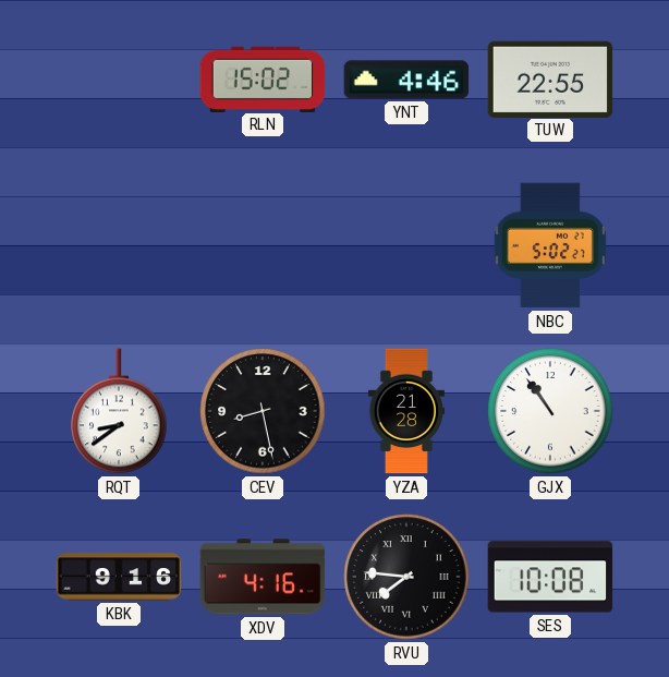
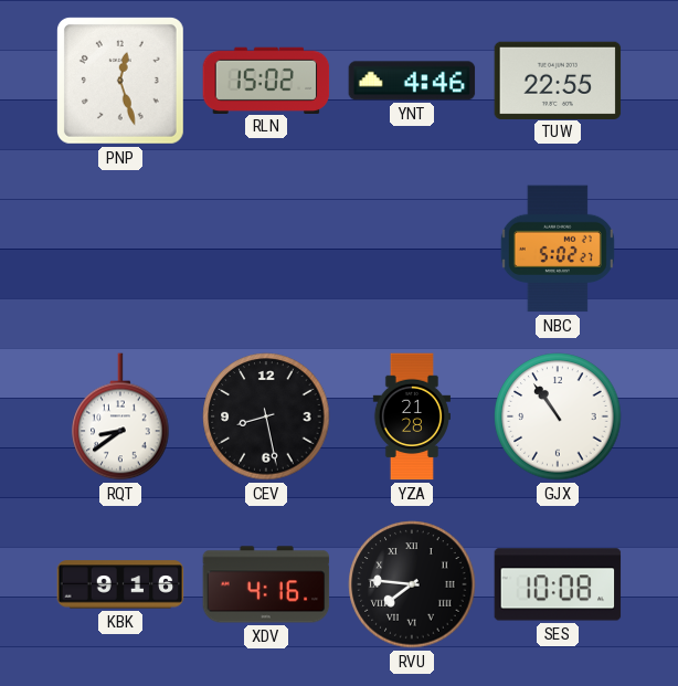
PNP: none -> 12:27 (120, 81)
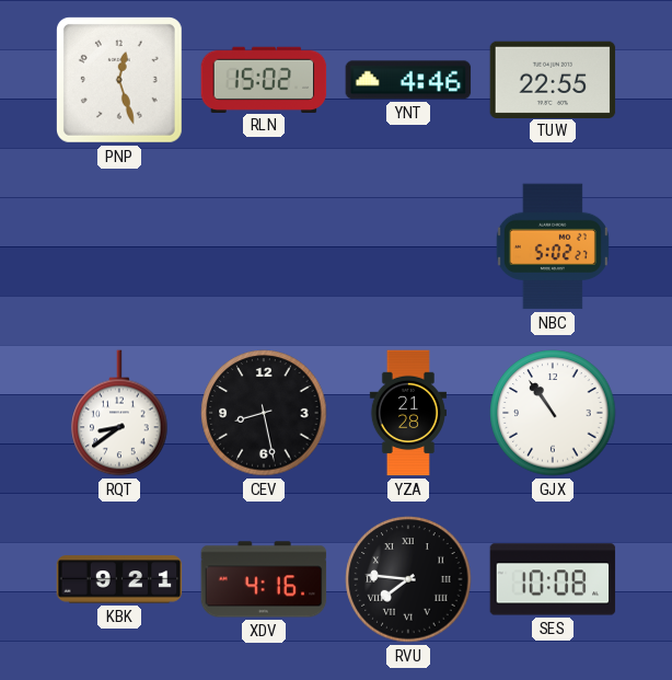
KBK: 9:16 -> 9:21 (119, 579)
